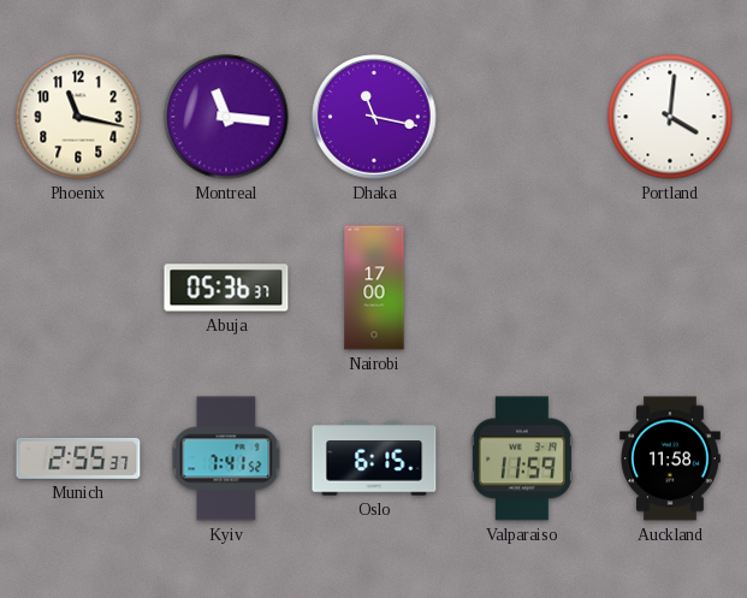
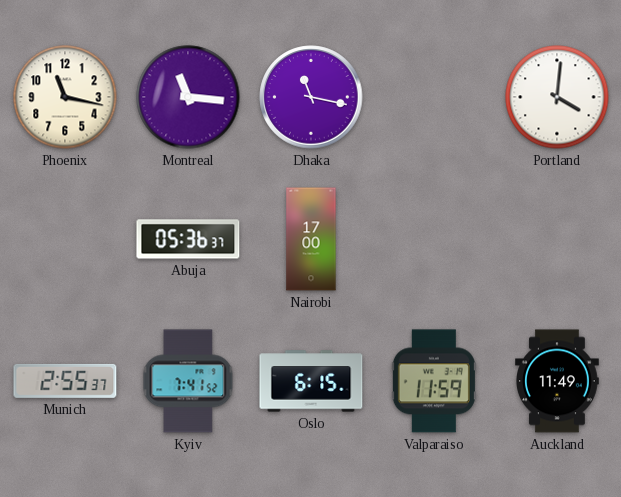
Auckland: 11:58 -> 11:49 (557, 381)
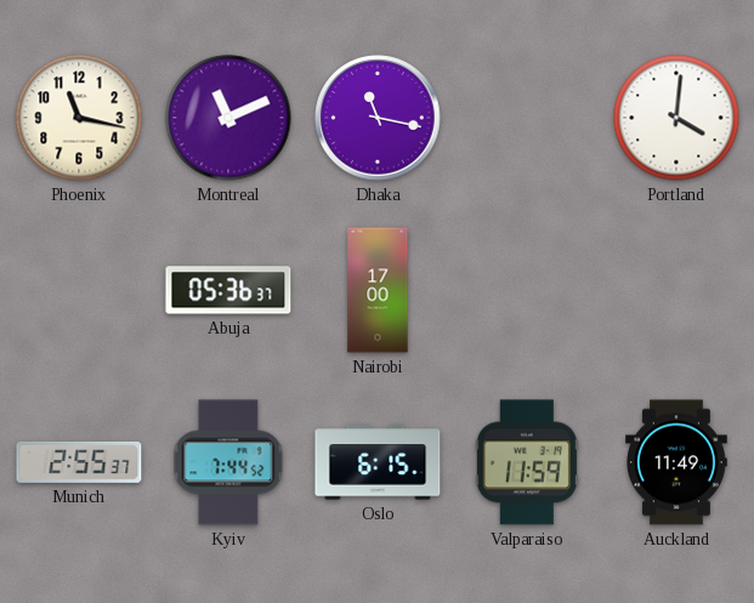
Montreal: 11:16 -> 11:11 (228, 118)
Kyiv: 7:41 -> 7:44 (228, 462)
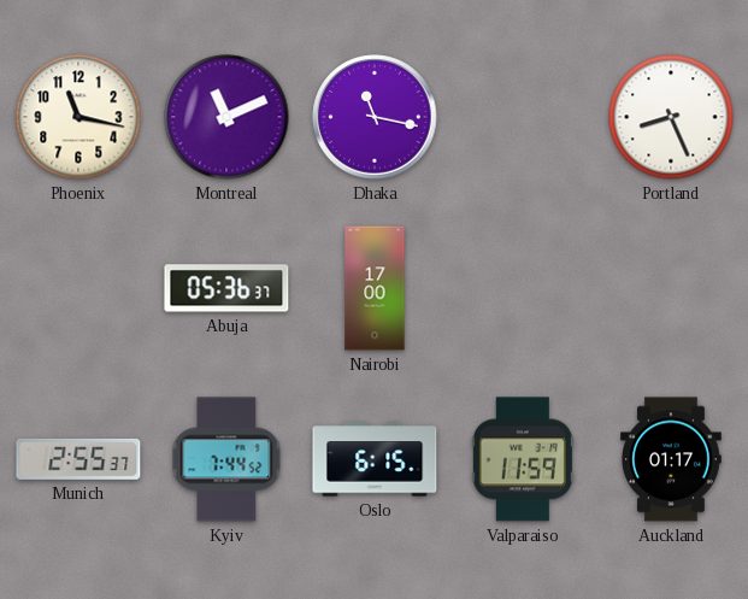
Portland: 4:01 -> 8:26 (671, 117)
Auckland: 11:49 -> 01:17 (671, 459)
